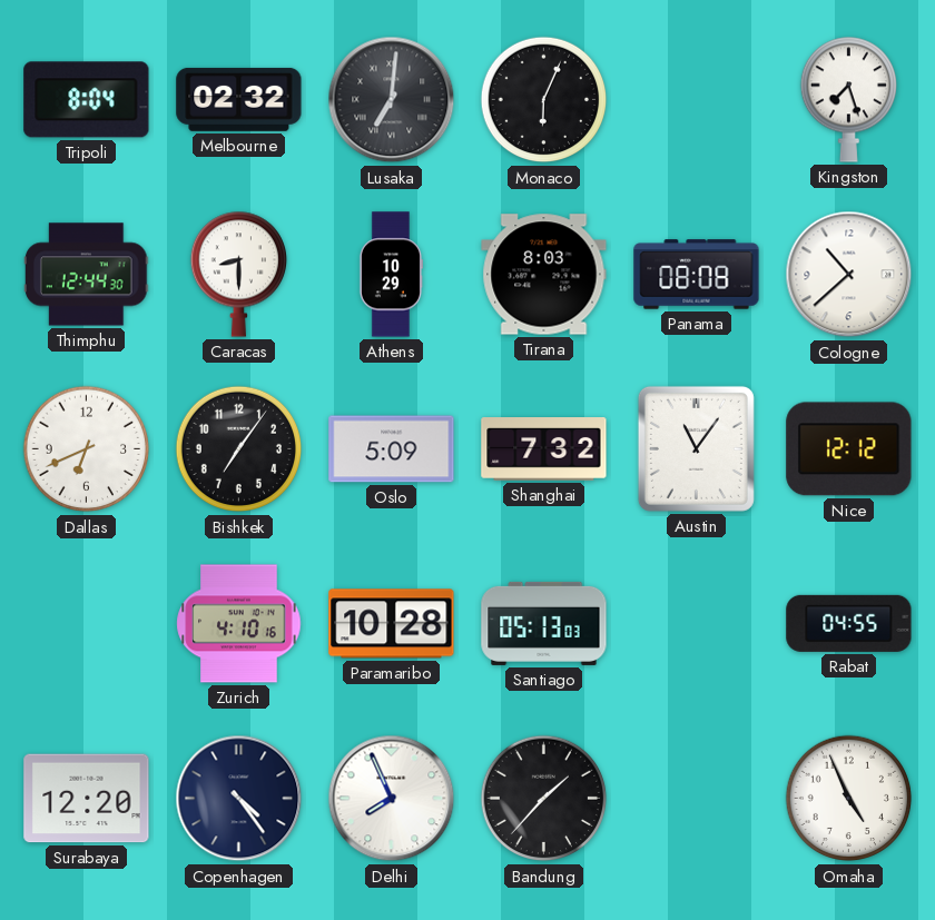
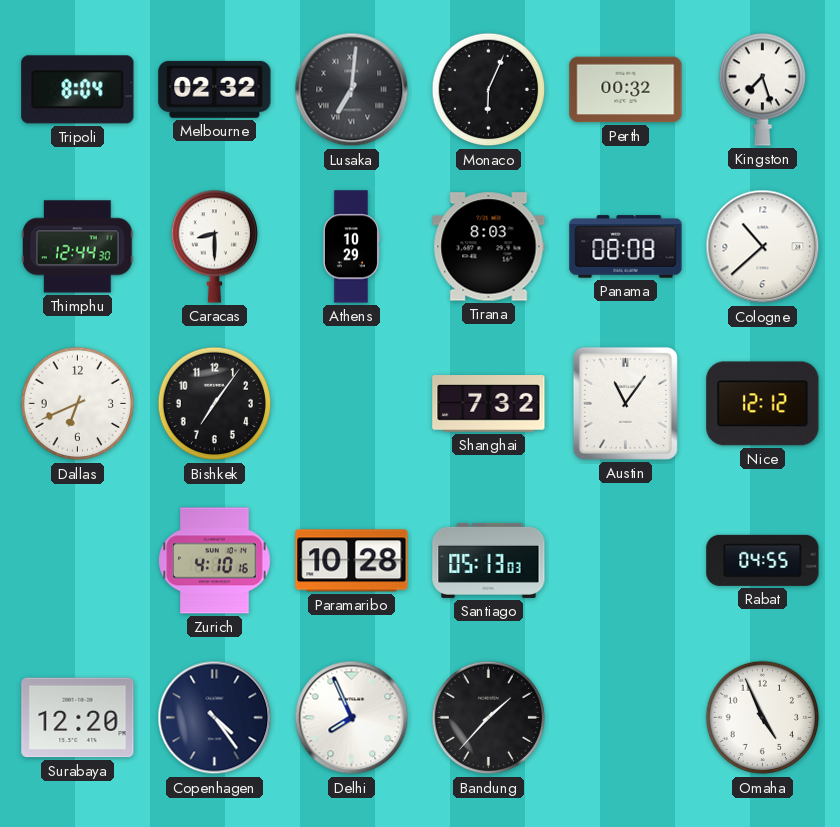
Perth: none -> 00:32 (626, 90)
Oslo: 5:09 -> none (392, 449)
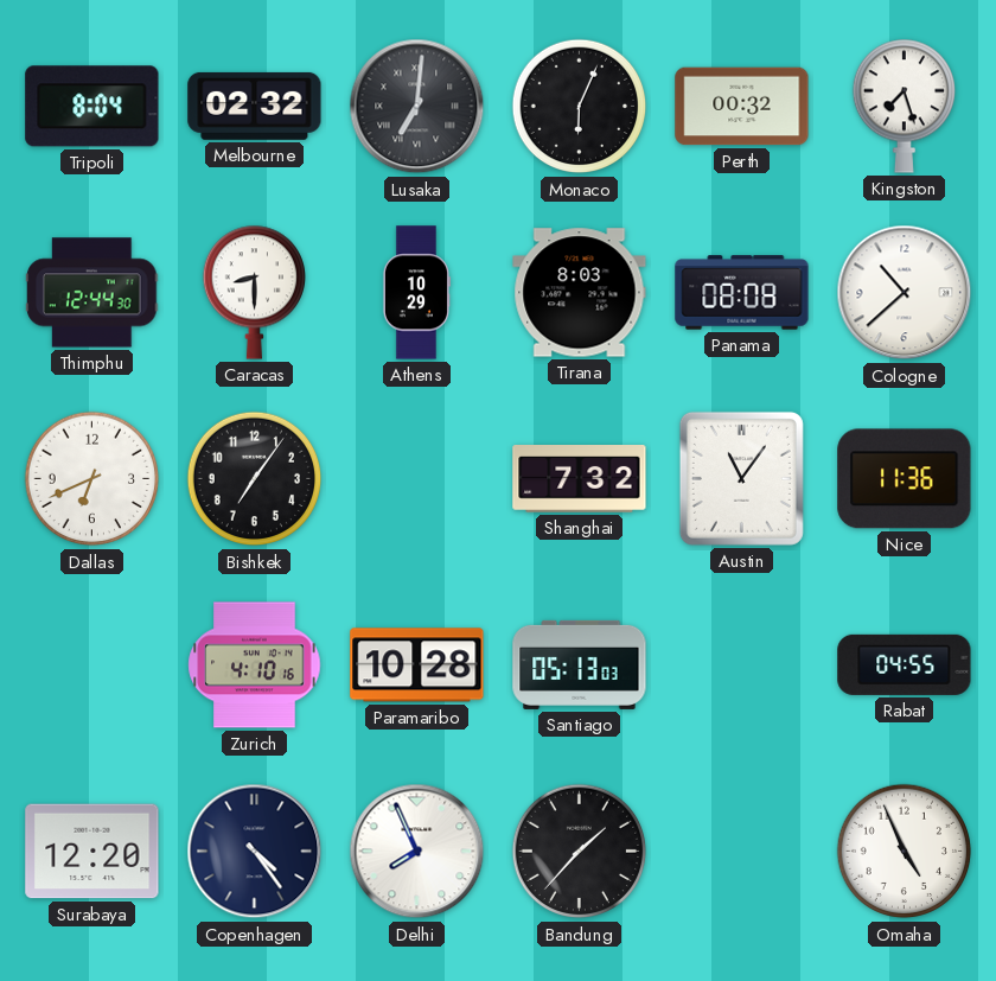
Nice: 12:12 -> 11:36 (905, 479)
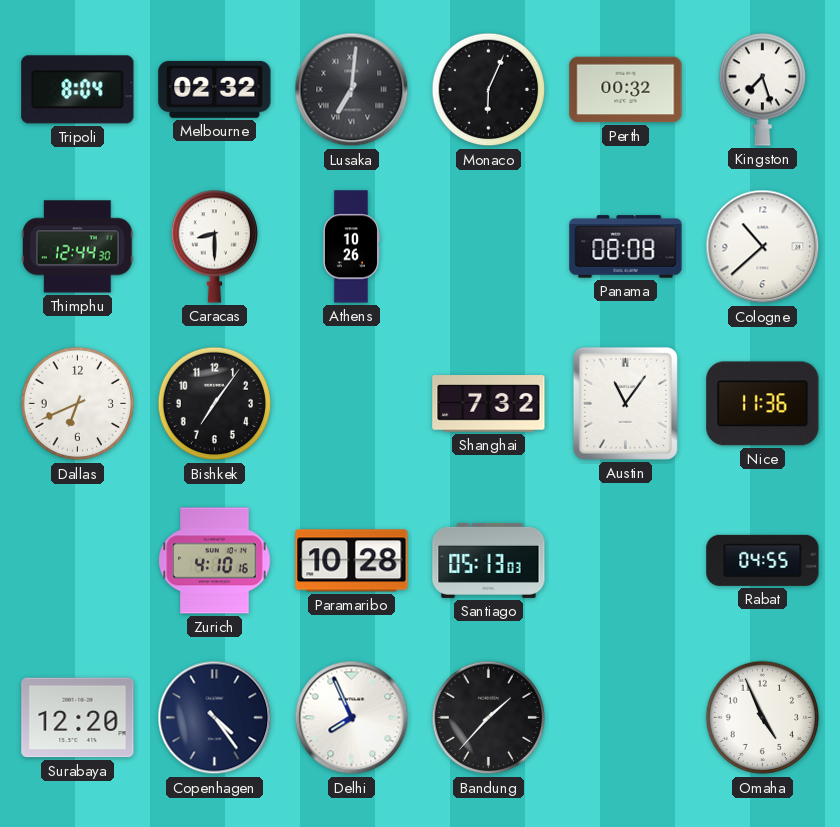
Athens: 10:29 -> 10:26 (351, 247)
Tirana: 8:03 -> none (580, 293)
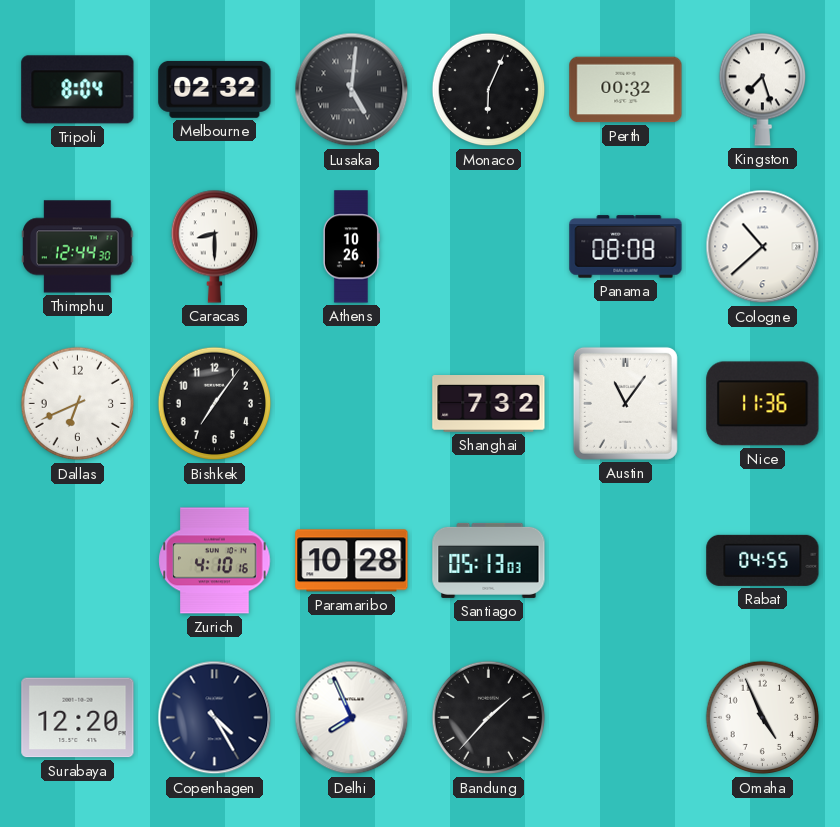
Lusaka: 7:01 -> 5:01 (352, 90)
Copenhagen: 4:24 -> 4:25 (215, 718)
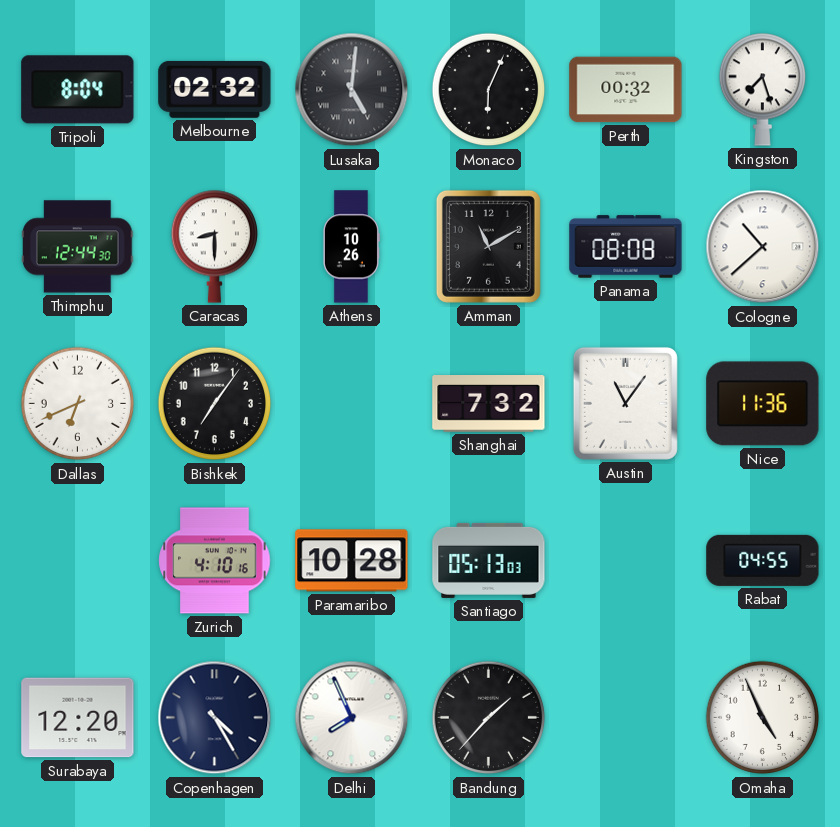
Amman: none -> 11:10 (488, 246)
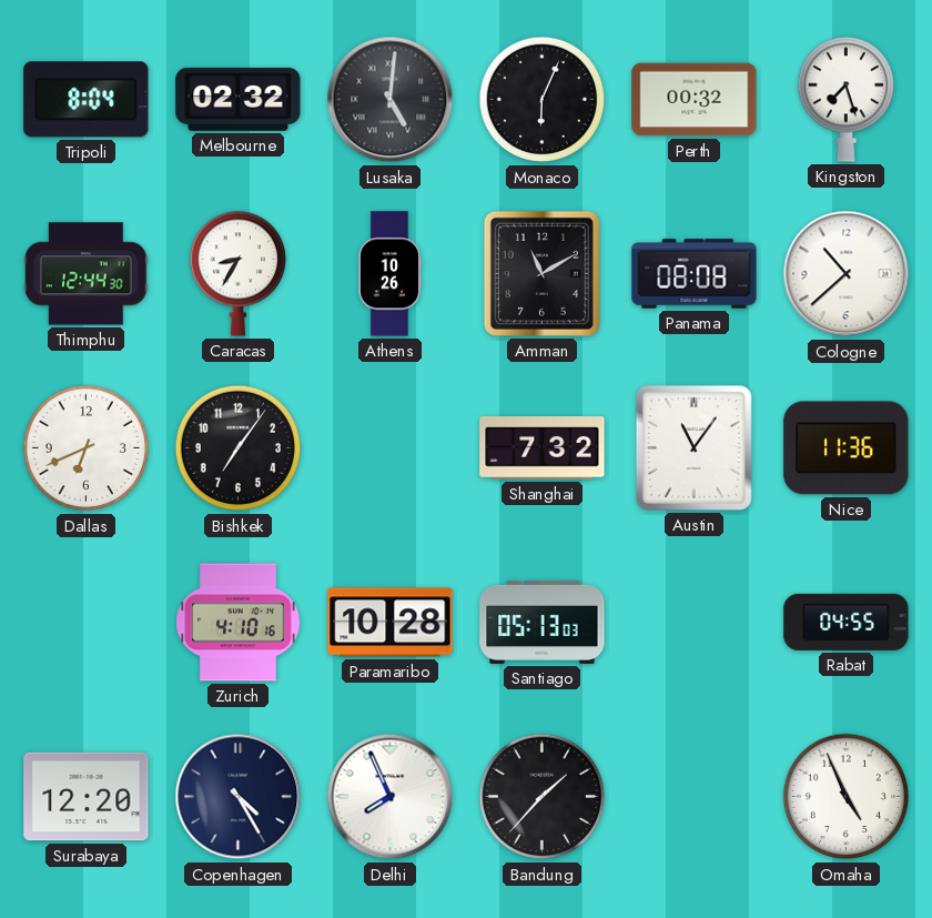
Caracas: 8:30 -> 8:35 (237, 273)
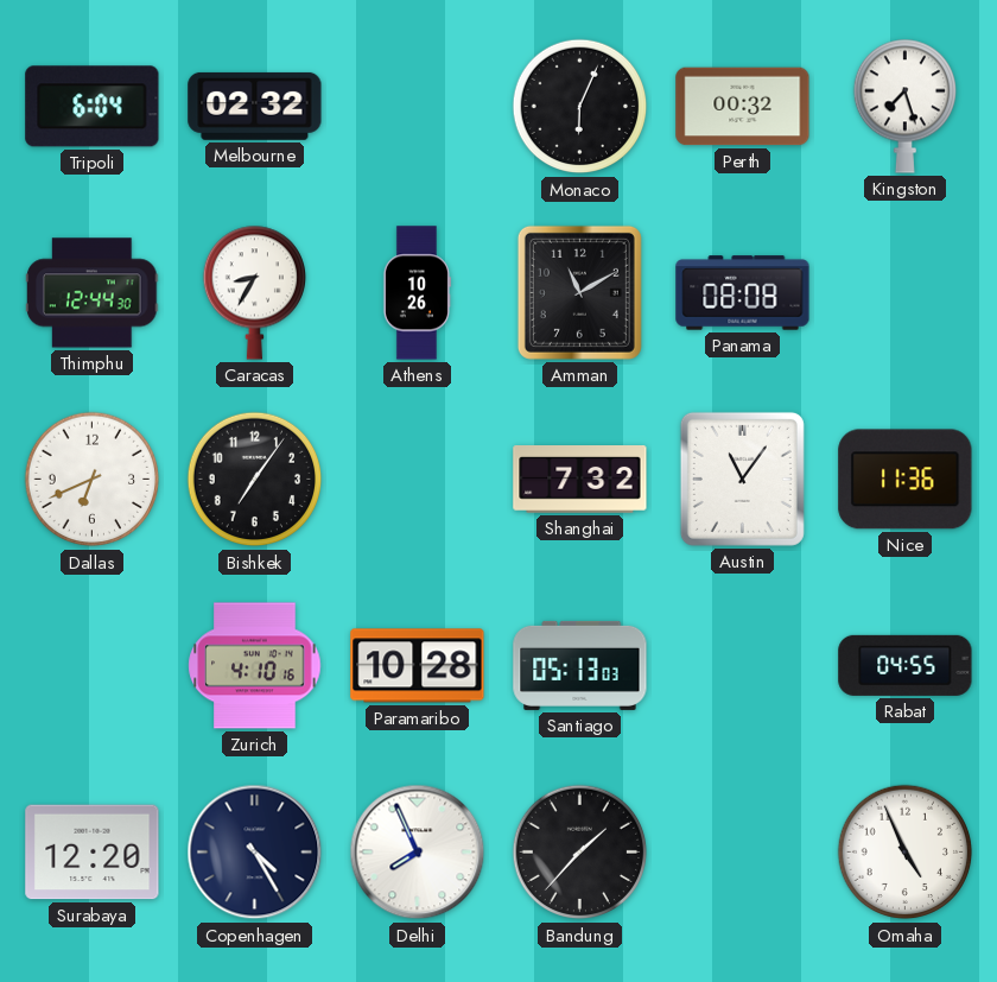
Tripoli: 8:04 -> 6:04 (93, 107)
Lusaka: 5:01 -> none (391, 100)
Cologne: 10:38 -> none (847, 274)
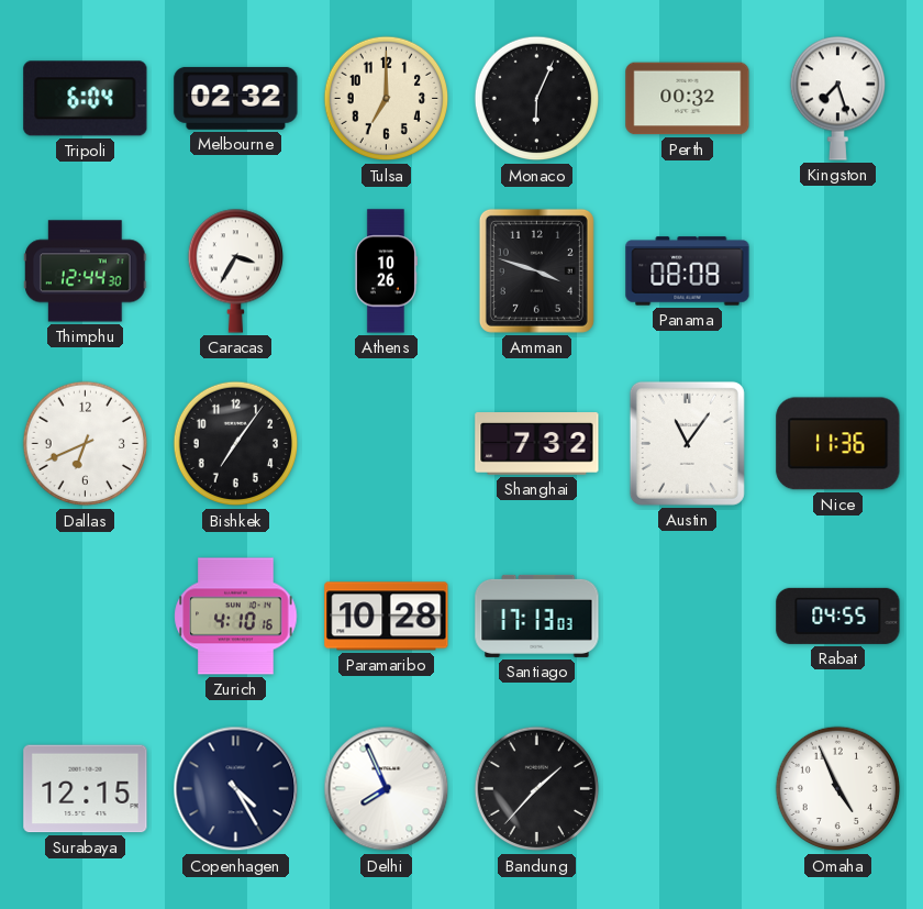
Tulsa: none -> 7:00 (387, 99)
Caracas: 8:35 -> 3:35 (235, 270)
Amman: 11:10 -> 3:48 (536, 270)
Santiago: 05:13 -> 17:13 (537, 616)
Surabaya: 12:20 -> 12:15 (86, 789)
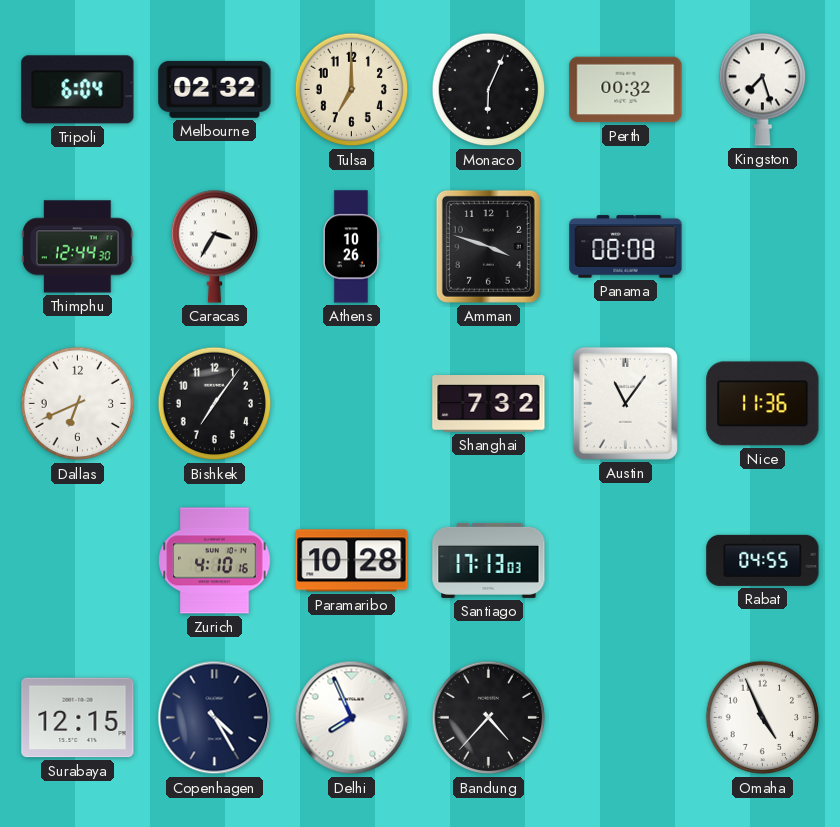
Bandung: 1:37 -> 4:37 (489, 718)
